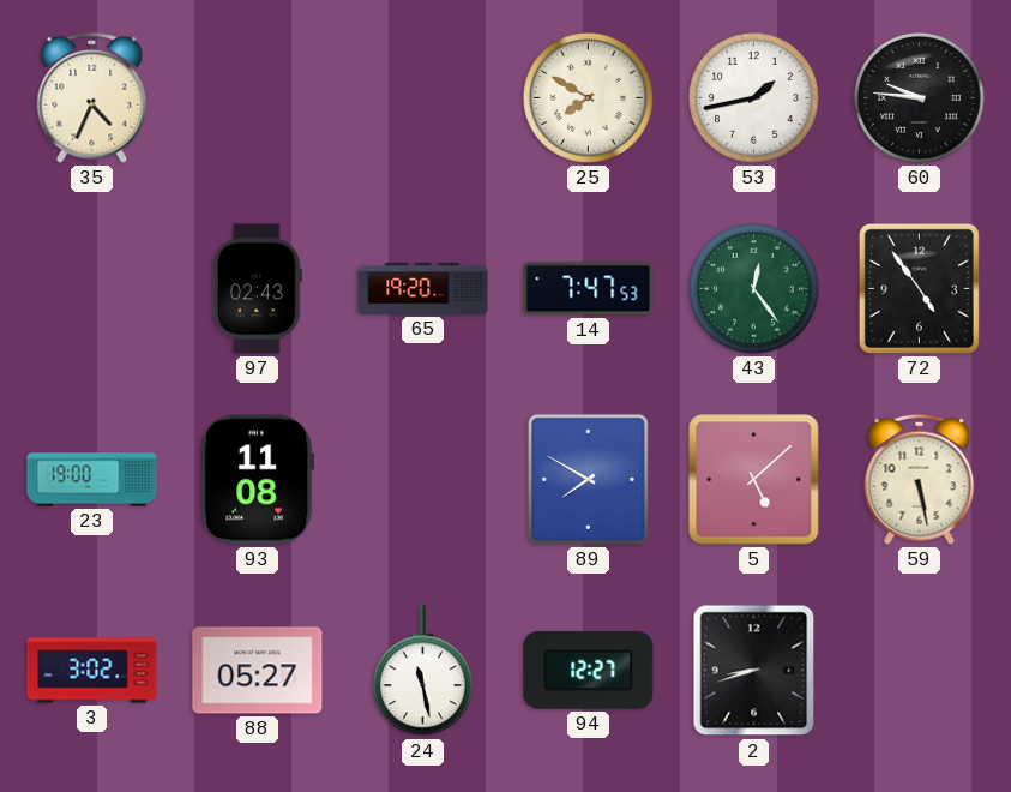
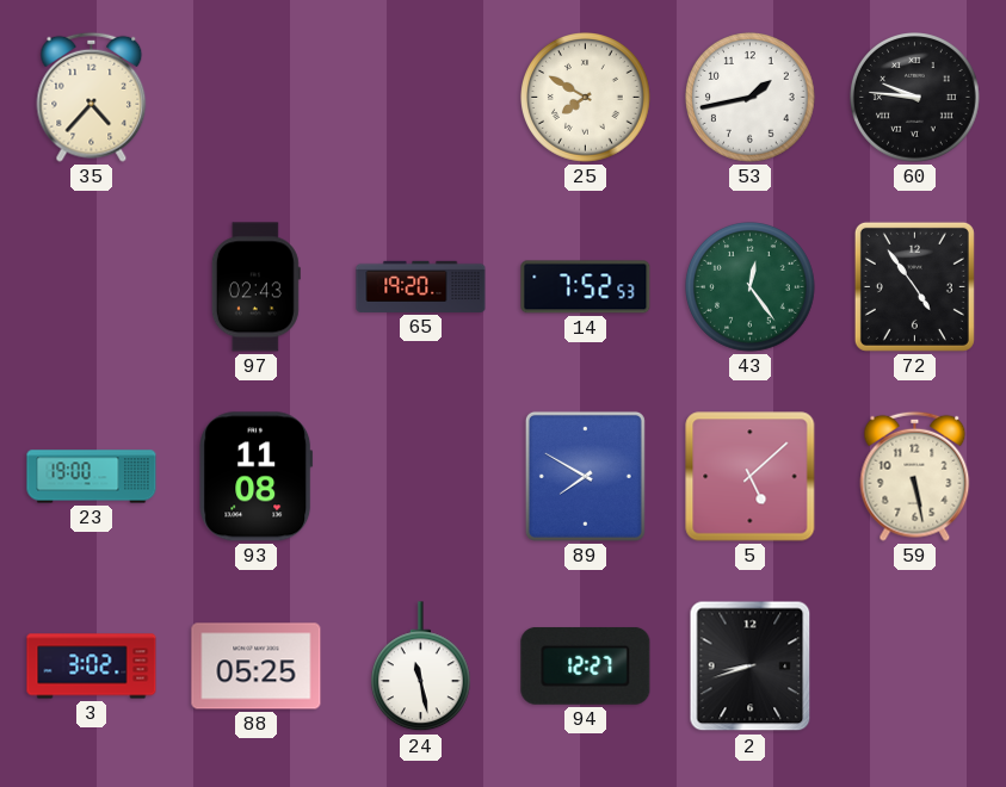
35: 4:34 -> 4:37 (92, 97)
14: 7:47 -> 7:52 (586, 287)
88: 05:27 -> 05:25 (257, 667)
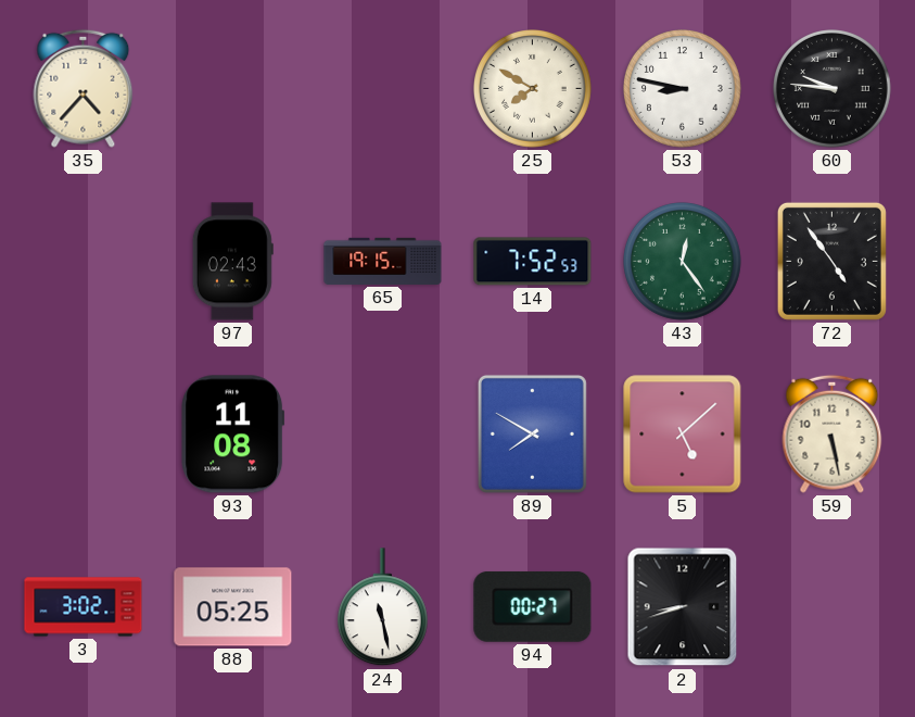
53: 1:43 -> 8:47 (683, 89)
65: 19:20 -> 19:15 (383, 261)
23: 19:00 -> none (92, 477)
94: 12:27 -> 00:27 (533, 606)
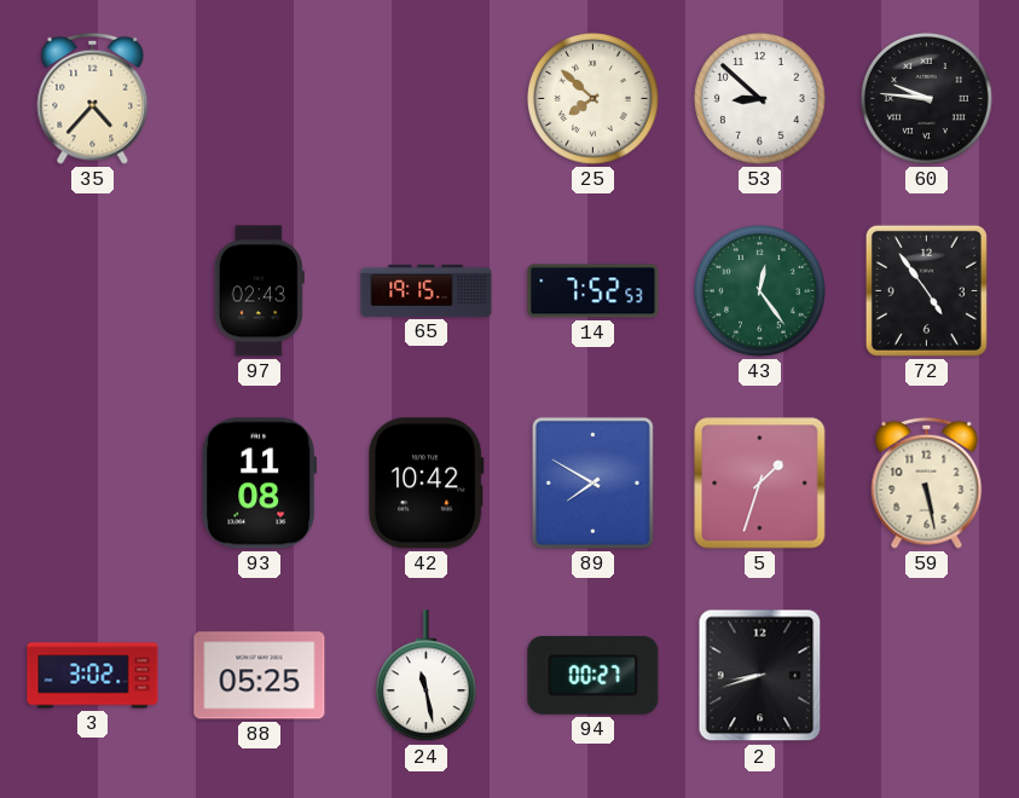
25: 7:50 -> 7:52 (594, 99)
53: 8:47 -> 8:52 (760, 99)
42: none -> 10:42 (425, 484)
5: 5:08 -> 1:33 (760, 484)
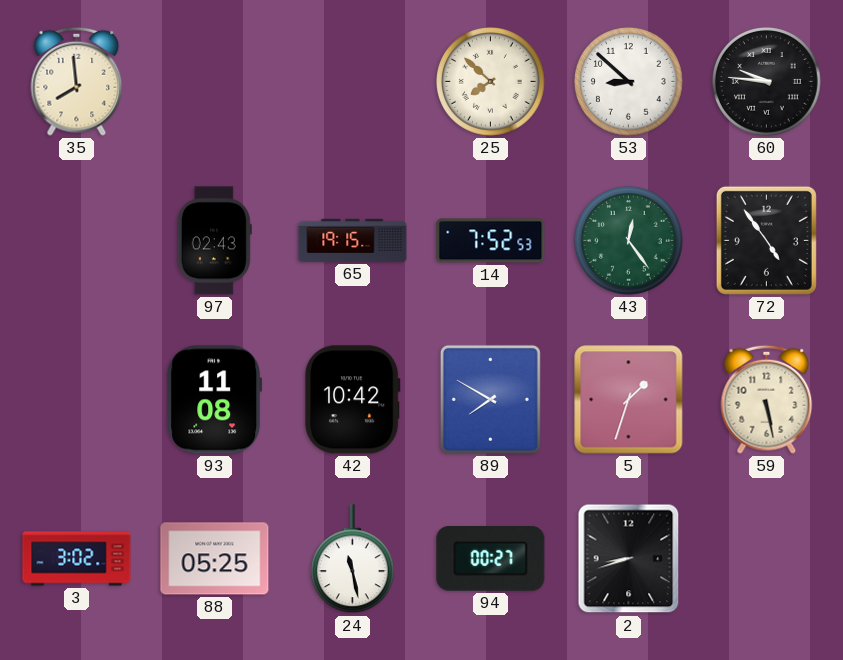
35: 4:37 -> 7:59 (77, 81)
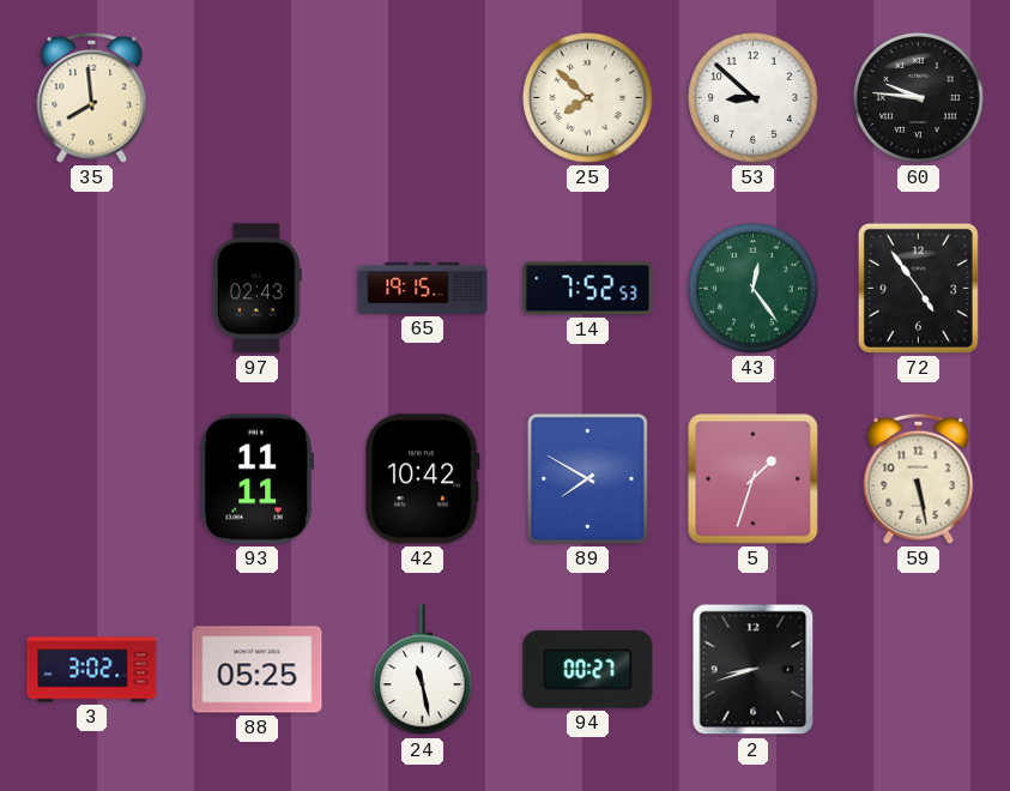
93: 11:08 -> 11:11 (258, 479)
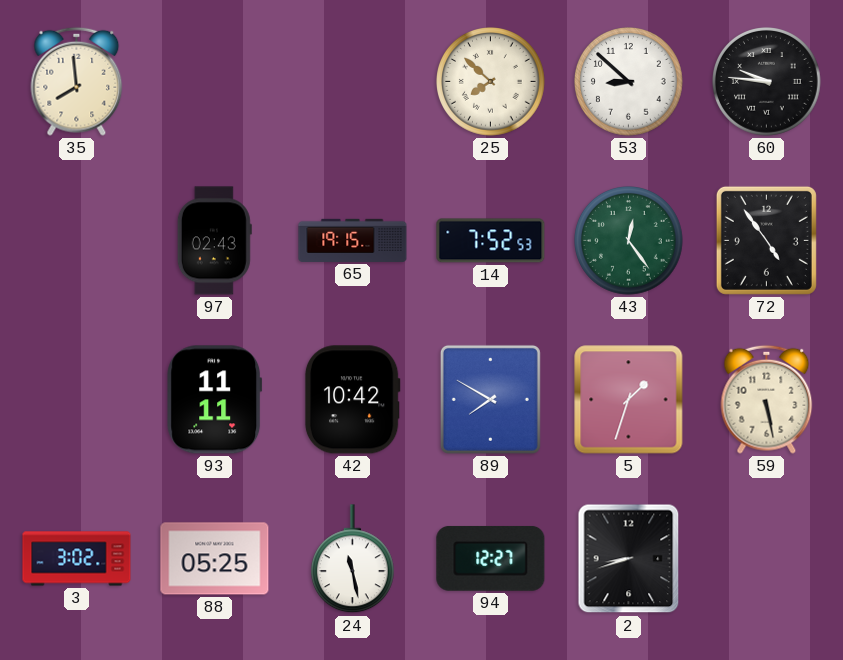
94: 00:27 -> 12:27 (491, 558)
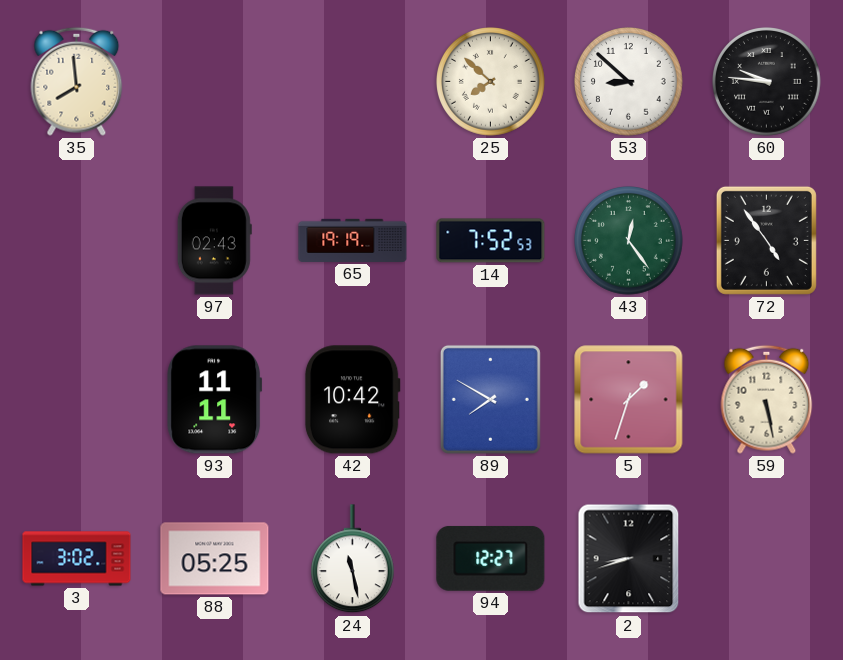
65: 19:15 -> 19:19 (353, 240)
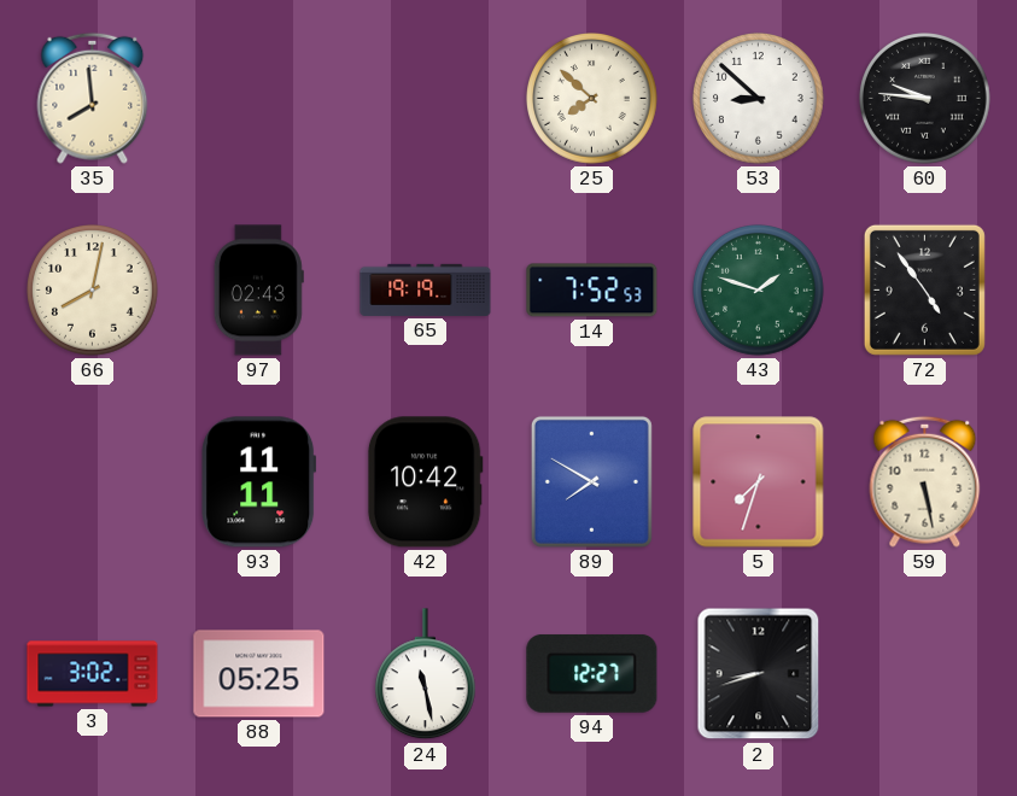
66: none -> 8:02 (93, 291)
43: 12:24 -> 1:48 (759, 291)
5: 1:33 -> 7:33 (759, 482)
